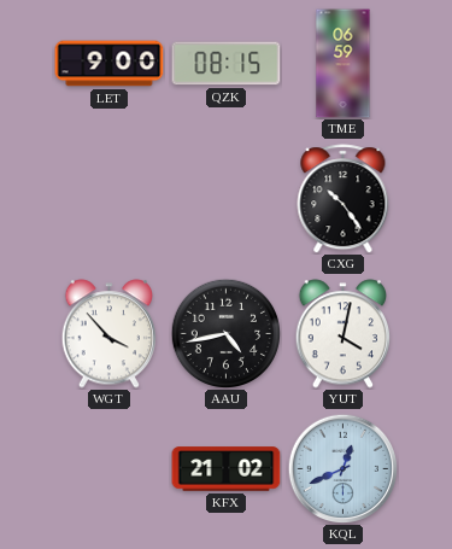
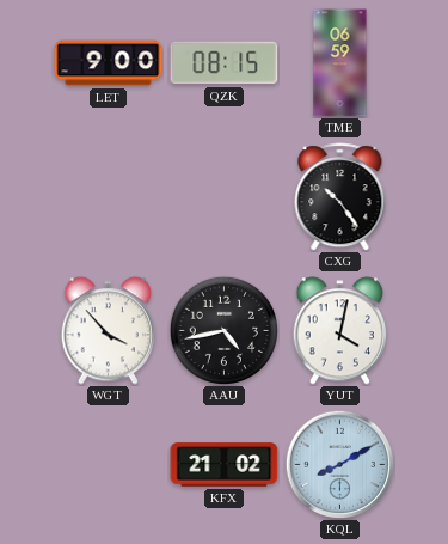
KQL: 12:41 -> 8:10 (339, 464)
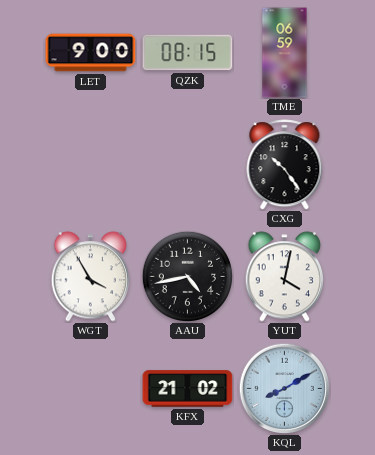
WGT: 3:53 -> 3:55 (91, 277)
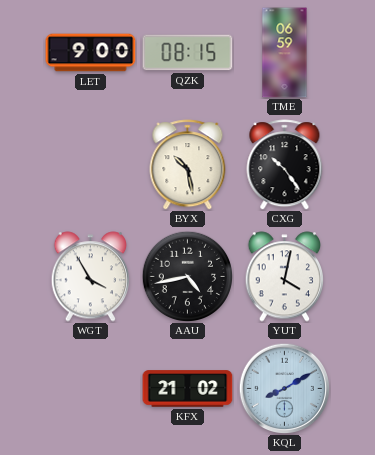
BYX: none -> 10:28 (188, 165)
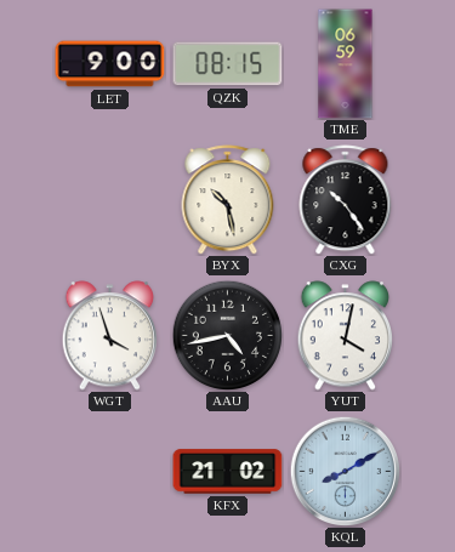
WGT: 3:55 -> 3:57 (110, 336)
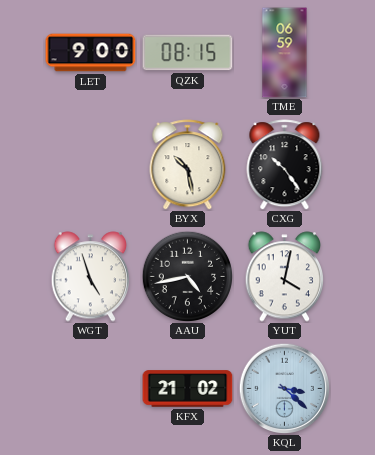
WGT: 3:57 -> 4:57 (91, 277)
KQL: 8:10 -> 3:22 (284, 388)
